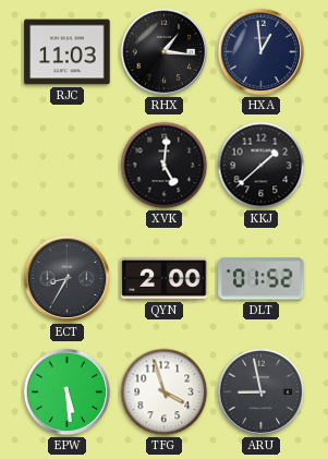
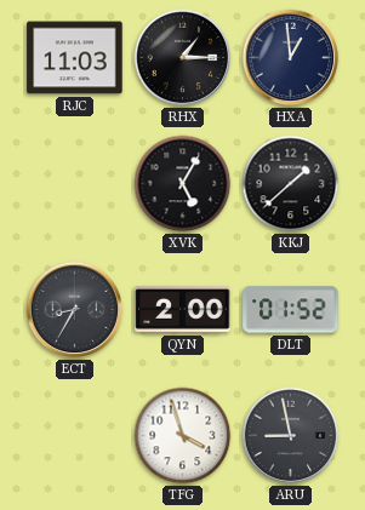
RHX: 1:16 -> 1:15 (183, 58)
XVK: 5:01 -> 5:05 (183, 184)
EPW: 5:29 -> none (68, 392)
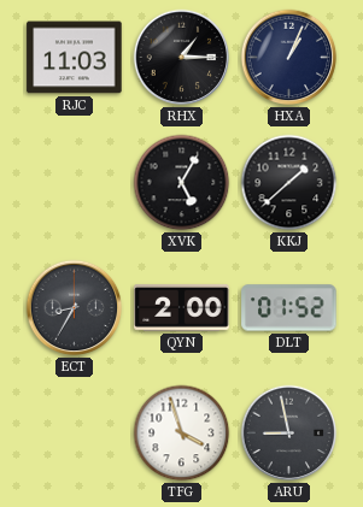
HXA: 12:59 -> 1:04 (289, 58)
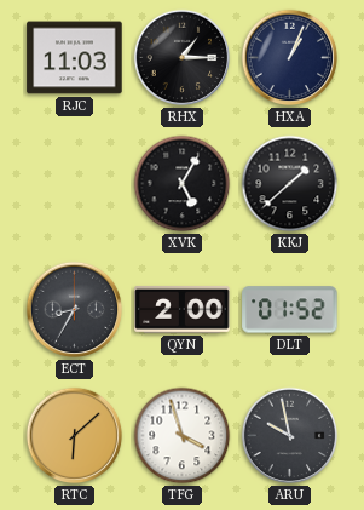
RTC: none -> 6:08 (75, 436)
ARU: 8:58 -> 9:58 (290, 436)
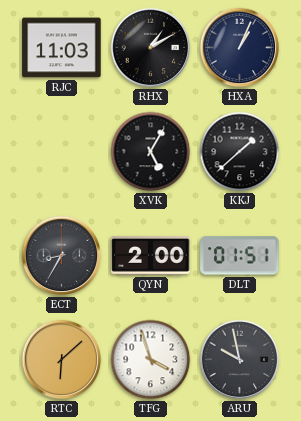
RHX: 1:15 -> 1:10 (151, 48)
DLT: 01:52 -> 01:51 (240, 256)
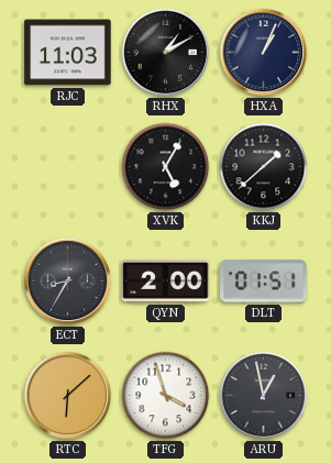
ARU: 9:58 -> 12:58 (264, 396)
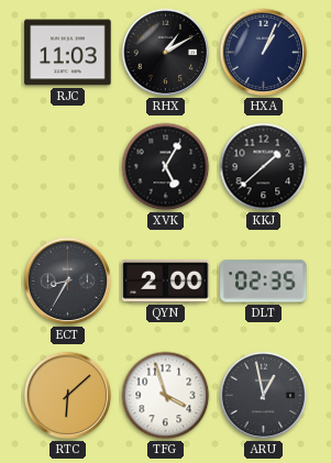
DLT: 01:51 -> 02:35 (264, 282)
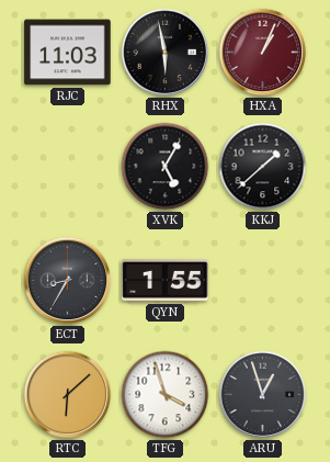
RHX: 1:10 -> 5:58 (166, 53)
HXA dial: navy -> burgundy (263, 53)
QYN: 2:00 -> 1:55 (166, 280)
DLT: 02:35 -> none (264, 282)
ARU: 12:58 -> 12:57 (263, 395)
